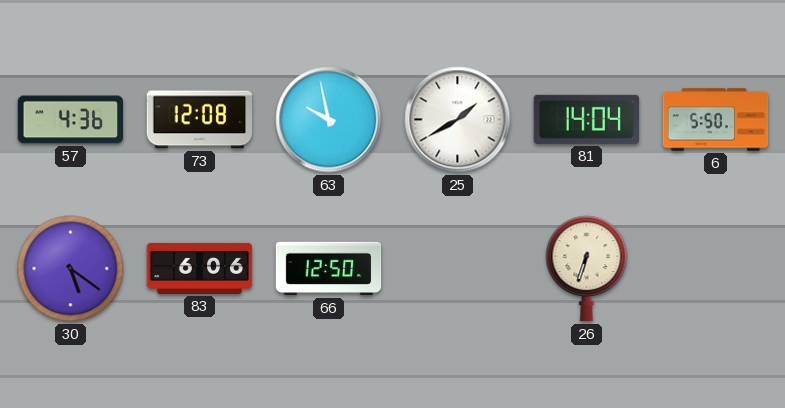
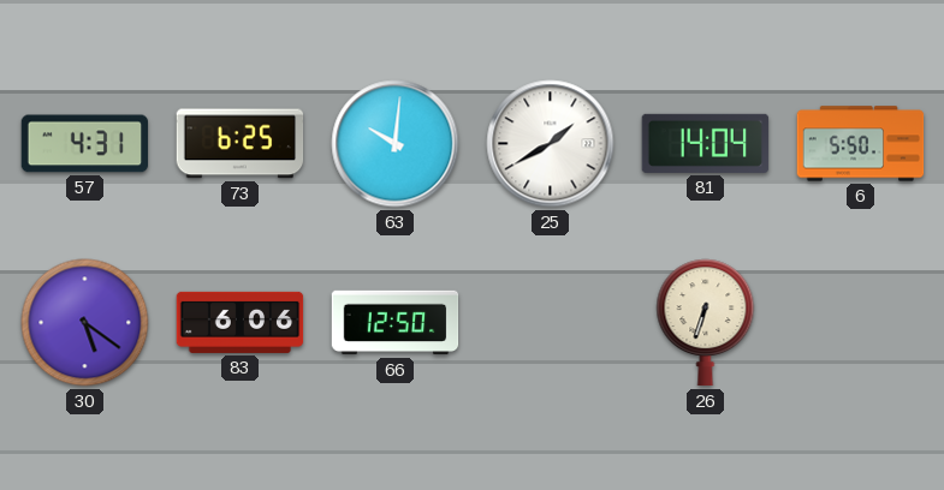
57: 4:36 -> 4:31 (85, 144)
73: 12:08 -> 6:25 (241, 144)
63: 9:58 -> 10:01 (396, 144)
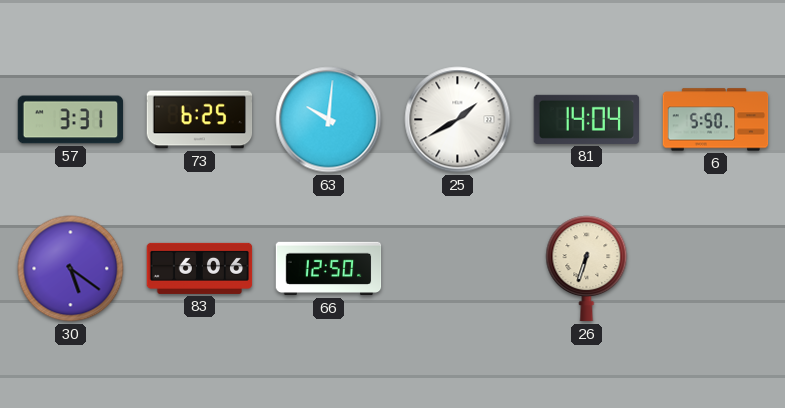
57: 4:31 -> 3:31 (71, 120)
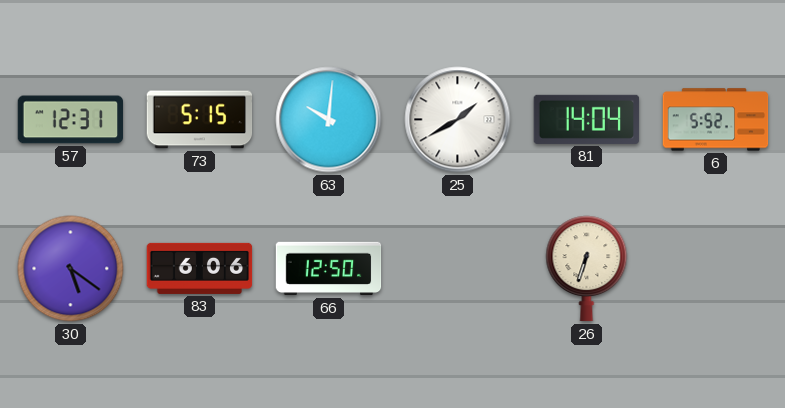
57: 3:31 -> 12:31 (71, 120)
73: 6:25 -> 5:15 (200, 120)
6: 5:50 -> 5:52 (716, 120)
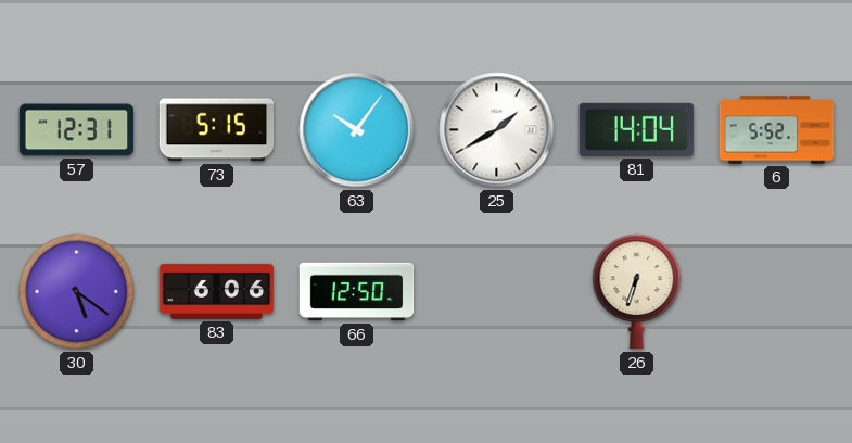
63: 10:01 -> 10:06 (357, 130)
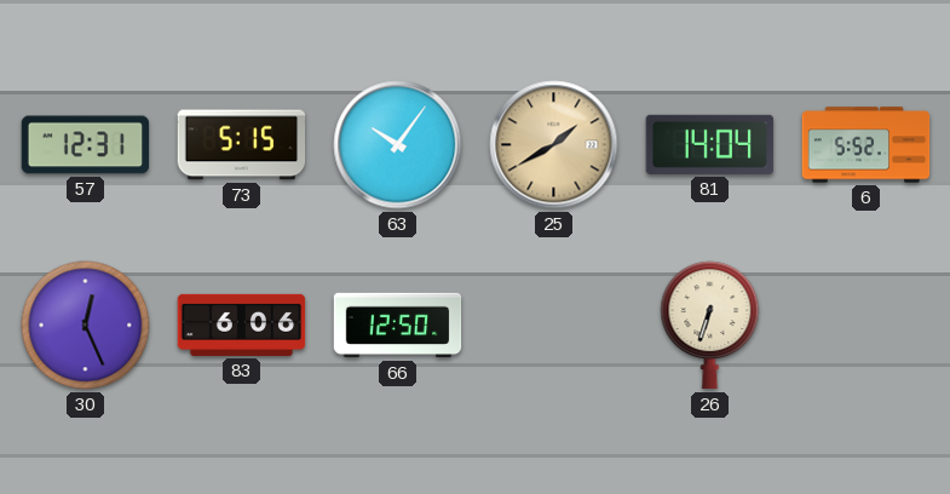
25 dial: white -> champagne (554, 145)
30: 5:21 -> 12:26 (86, 326)
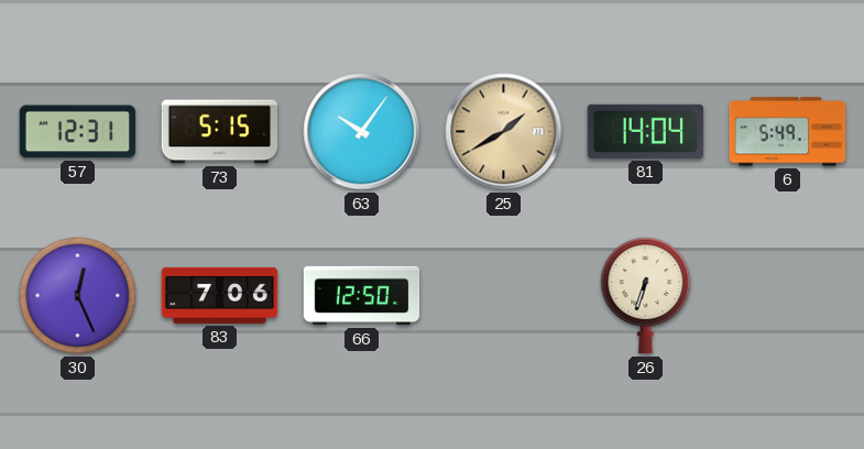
6: 5:52 -> 5:49 (788, 132)
83: 6:06 -> 7:06 (220, 295)
